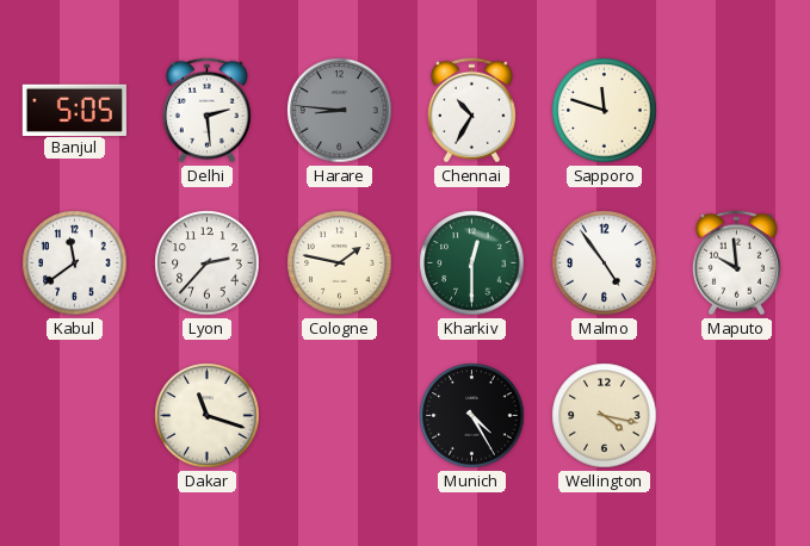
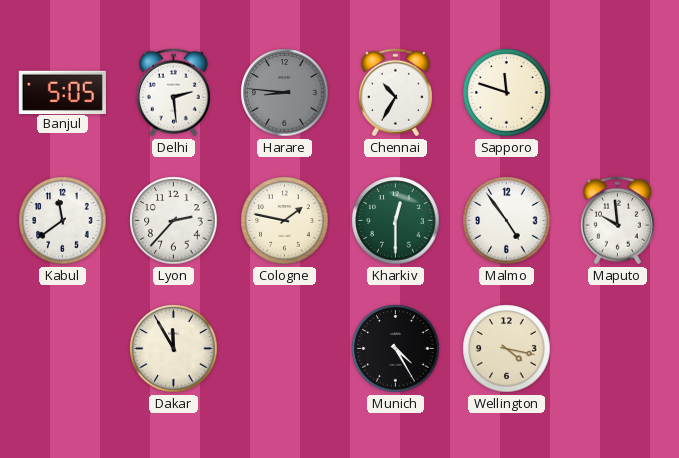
Dakar: 11:18 -> 11:55 (174, 349)
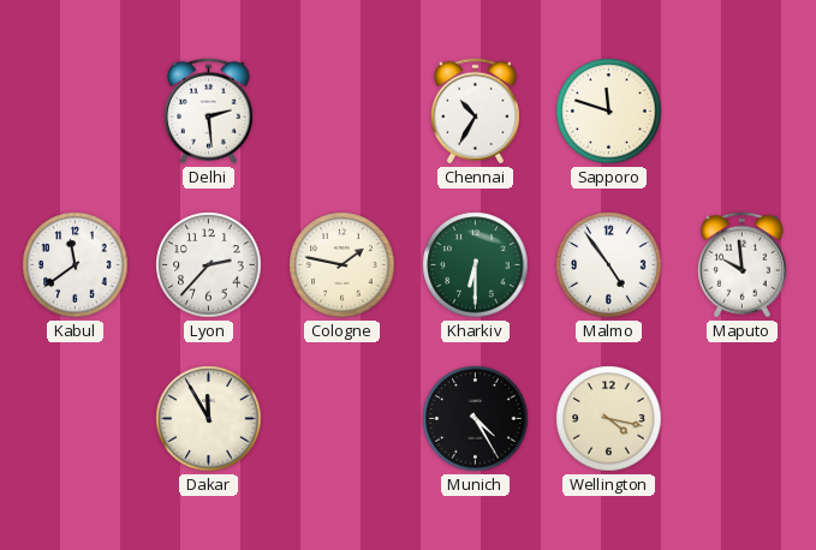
Banjul: 5:05 -> none (62, 92)
Harare: 8:46 -> none (285, 93)
Kharkiv: 12:30 -> 6:30 (476, 265)
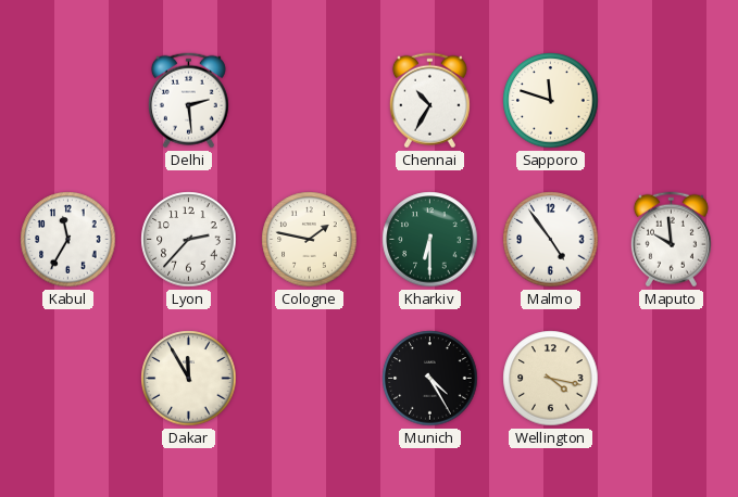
Kabul: 11:39 -> 11:35 (68, 240)
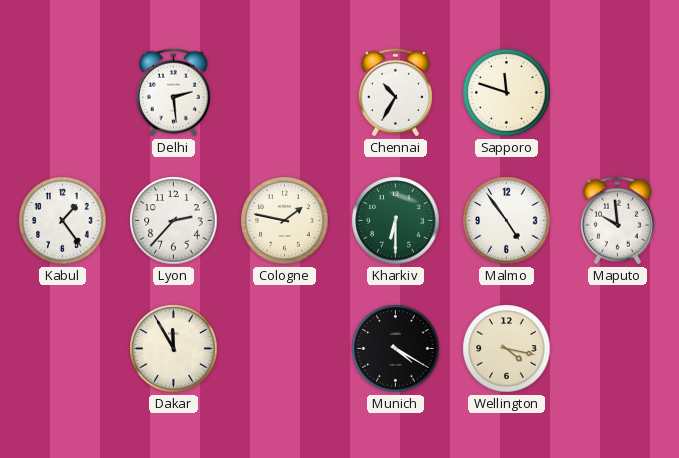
Kabul: 11:35 -> 1:24 (63, 221)
Munich: 4:25 -> 4:20 (396, 349)
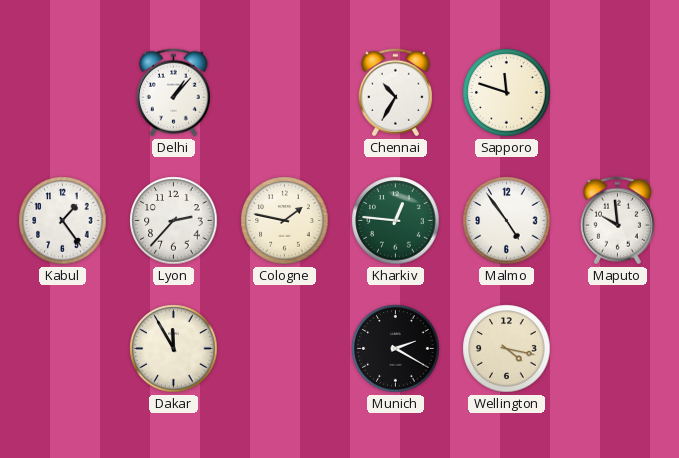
Delhi: 2:29 -> 1:07 (173, 93)
Kharkiv: 6:30 -> 12:46 (396, 221)
Munich: 4:20 -> 2:20 (396, 349)
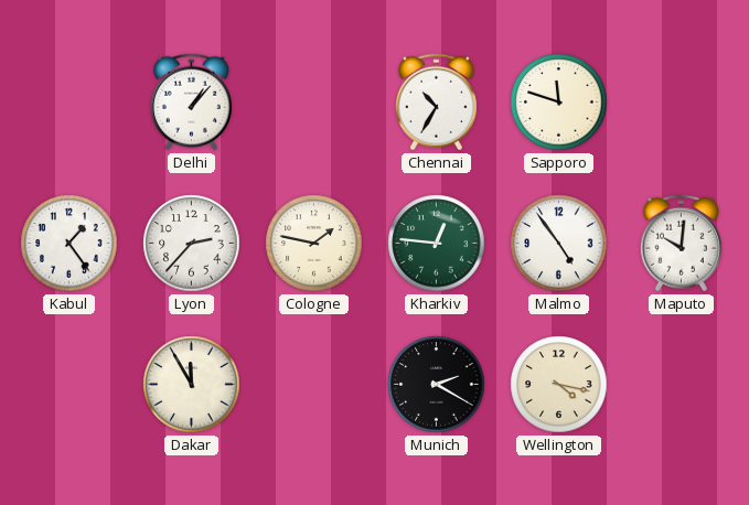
Maputo: 9:59 -> 10:01 (681, 244)
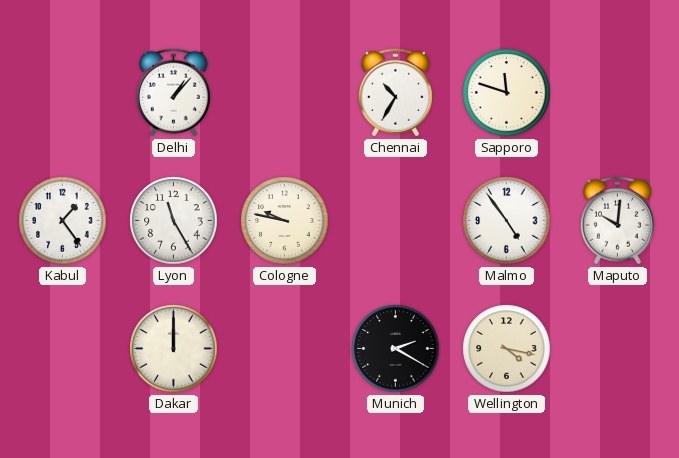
Lyon: 2:37 -> 11:25 (174, 221)
Cologne: 1:47 -> 9:47 (285, 221)
Kharkiv: 12:46 -> none (437, 244)
Dakar: 11:55 -> 12:00 (174, 349)
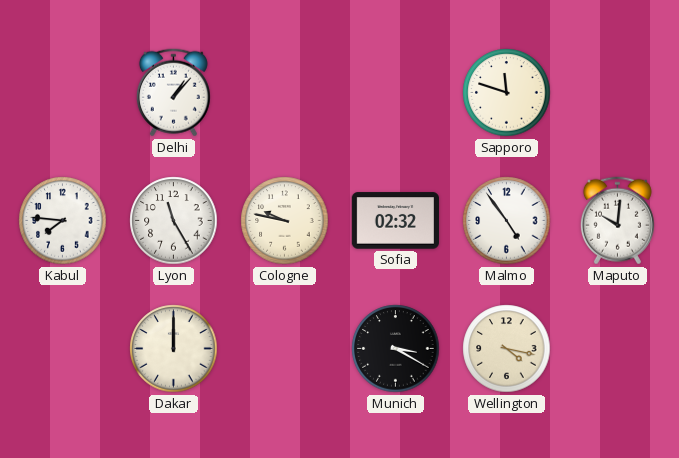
Chennai: 10:35 -> none (395, 93)
Kabul: 1:24 -> 7:46 (63, 221)
Sofia: none -> 02:32 (395, 221)
Munich: 2:20 -> 3:20 (396, 349)
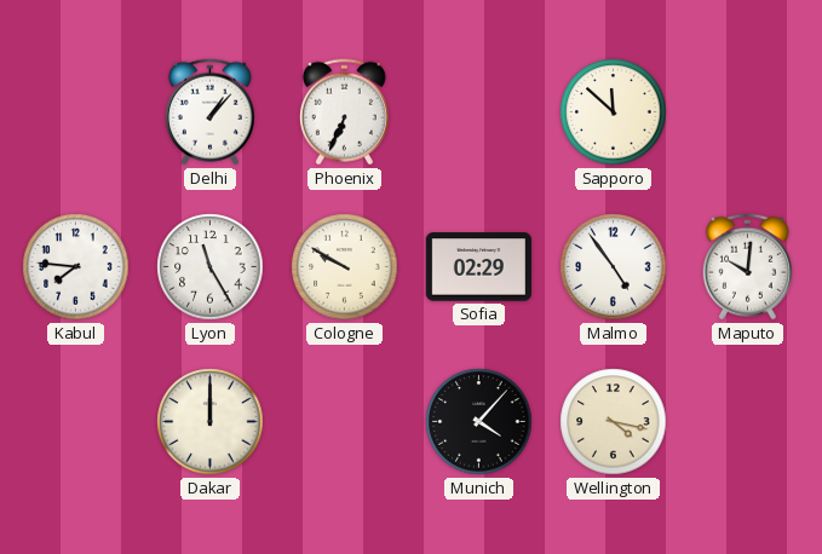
Phoenix: none -> 6:34 (344, 112)
Sapporo: 11:48 -> 11:52 (614, 112)
Cologne: 9:47 -> 9:50 (345, 267)
Sofia: 02:32 -> 02:29 (478, 267)
Munich: 3:20 -> 4:07 (479, 422)
